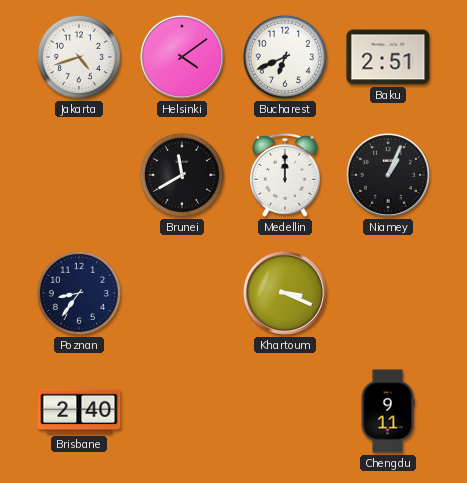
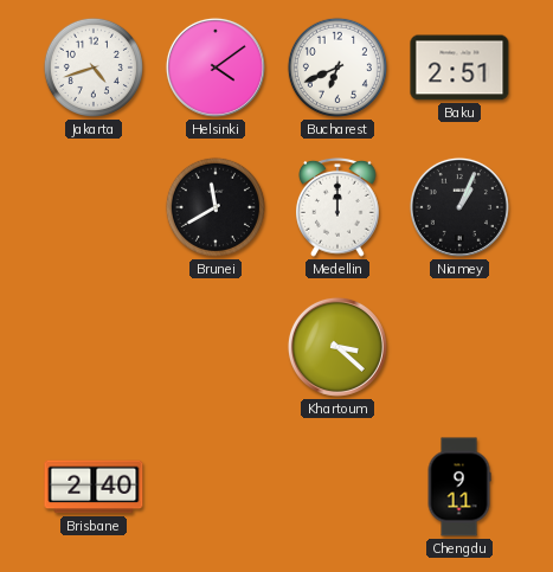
Poznan: 8:36 -> none (79, 293)
Khartoum: 3:19 -> 3:22 (337, 347)
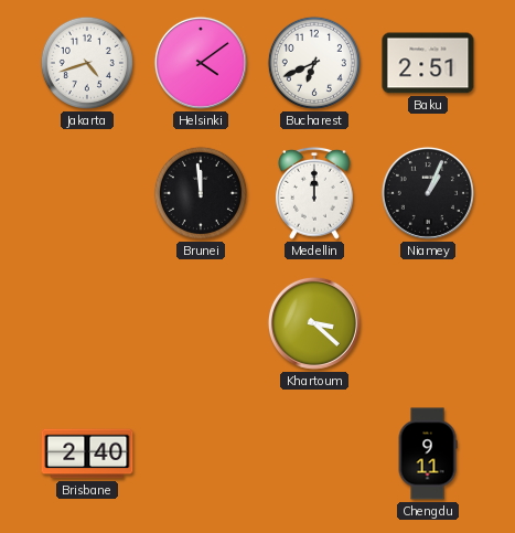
Brunei: 11:40 -> 11:59 (201, 193)
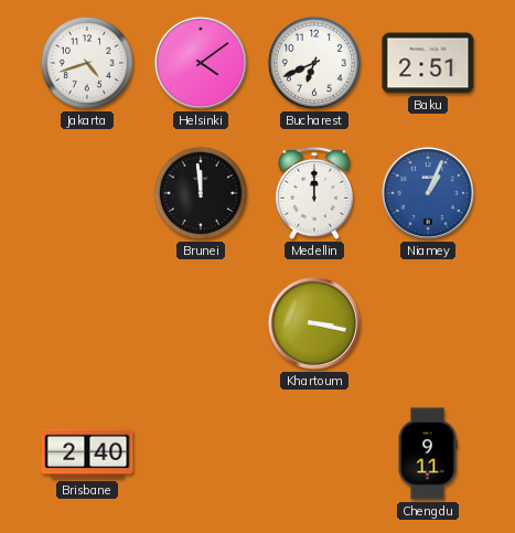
Niamey dial: black -> blue (428, 193)
Khartoum: 3:22 -> 3:17 (314, 323)
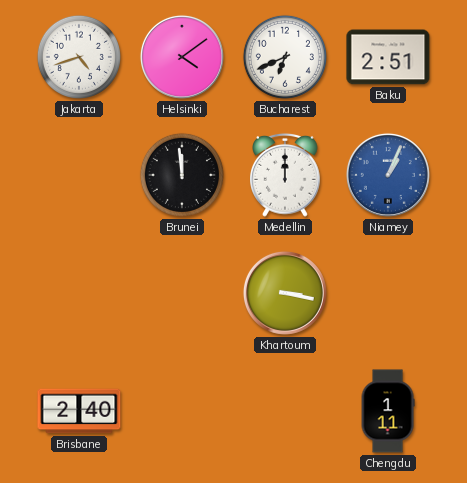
Chengdu: 9:11 -> 1:11 (388, 411)
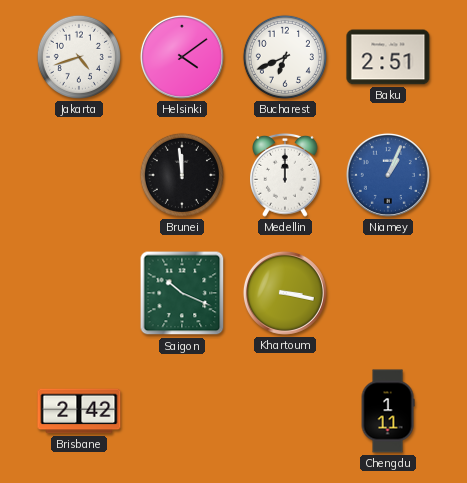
Saigon: none -> 10:19 (182, 293)
Brisbane: 2:40 -> 2:42 (79, 411)
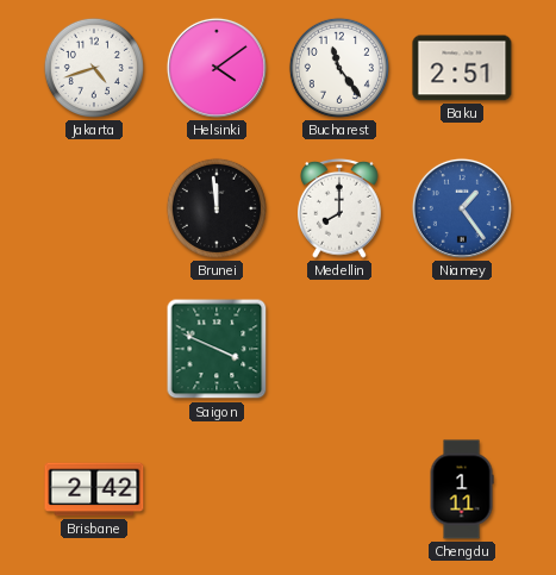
Bucharest: 6:41 -> 11:24 (339, 68)
Medellin: 12:00 -> 8:00 (339, 208)
Niamey: 1:04 -> 1:24 (462, 208)
Saigon: 10:19 -> 3:49 (217, 349)
Khartoum: 3:17 -> none (285, 293)
